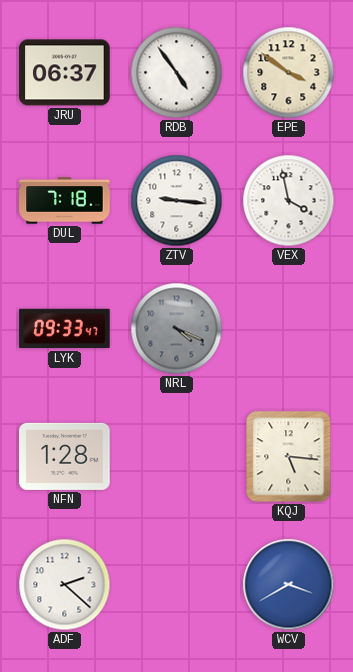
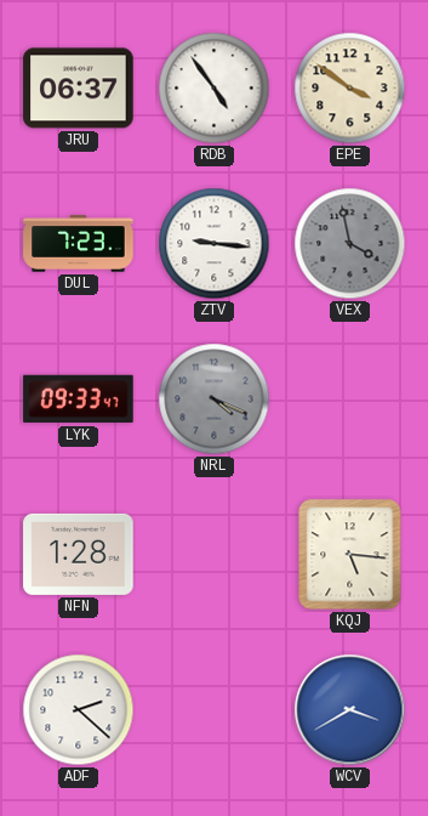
DUL: 7:18 -> 7:23 (79, 244)
VEX dial: white -> grey (350, 244)
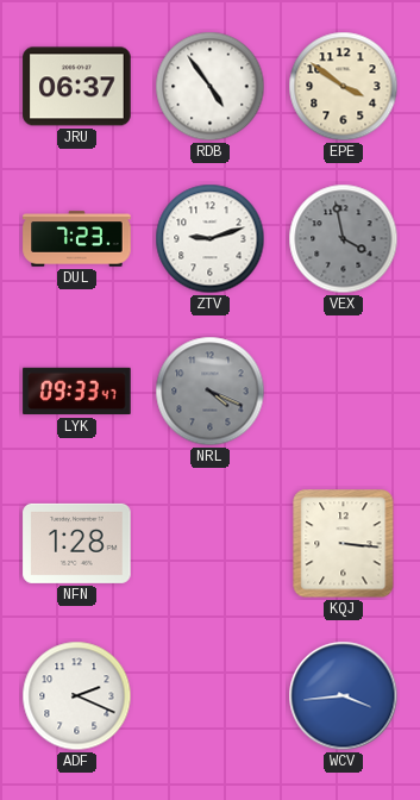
ZTV: 9:16 -> 9:12 (211, 239)
KQJ: 5:16 -> 3:16 (344, 544)
ADF: 2:22 -> 2:19 (77, 696)
WCV: 3:40 -> 3:44 (344, 696)
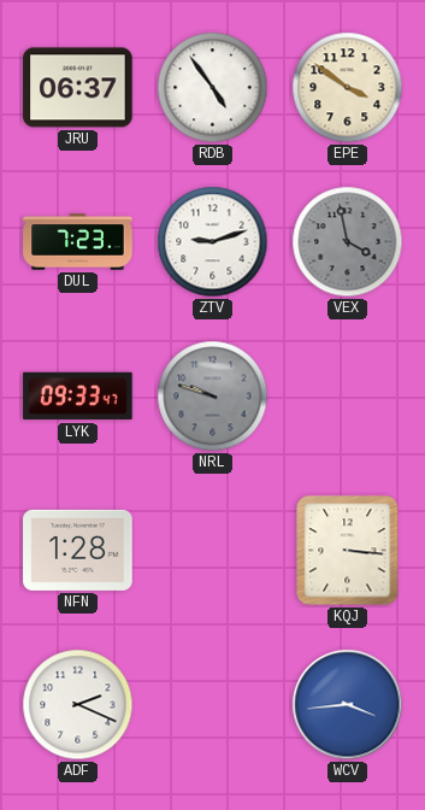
NRL: 4:19 -> 9:48 (213, 397)
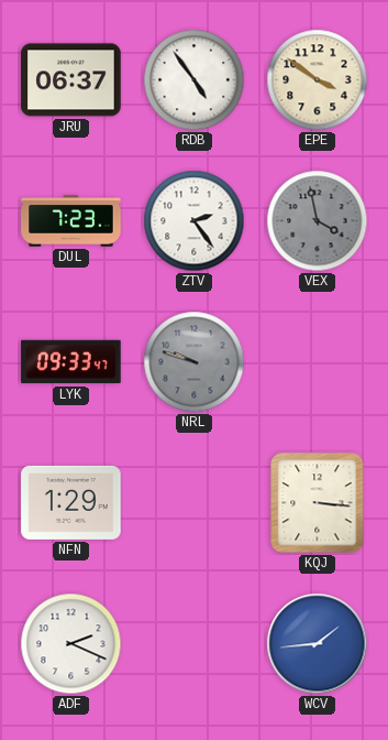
ZTV: 9:12 -> 2:24 (195, 221)
NFN: 1:28 -> 1:29 (71, 502)
WCV: 3:44 -> 1:44 (318, 644)
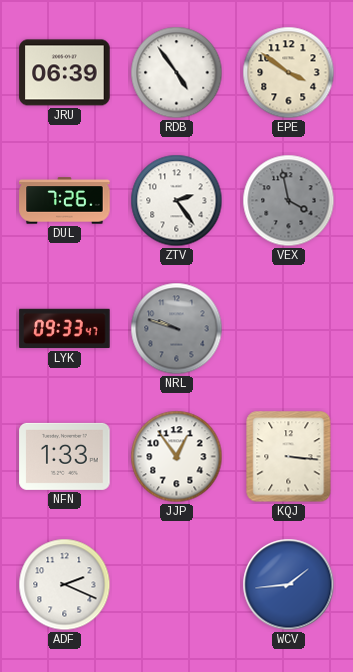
JRU: 06:37 -> 06:39 (65, 73)
DUL: 7:23 -> 7:26 (65, 201)
NFN: 1:29 -> 1:33 (65, 456)
JJP: none -> 12:54 (177, 457)
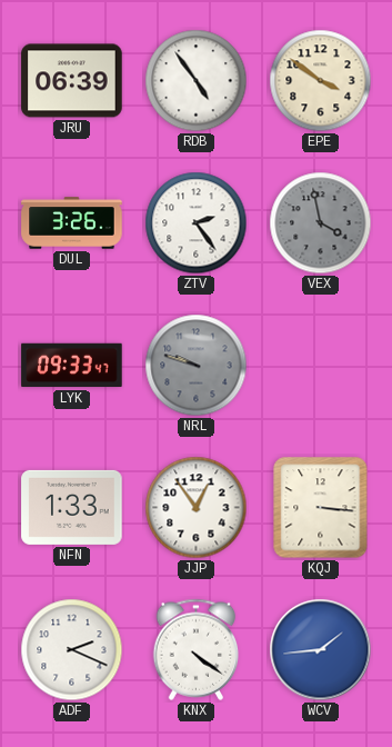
DUL: 7:26 -> 3:26 (72, 223)
KNX: none -> 4:21 (197, 649)
